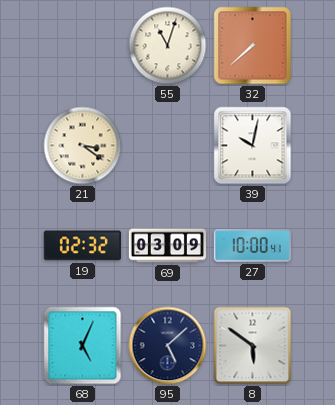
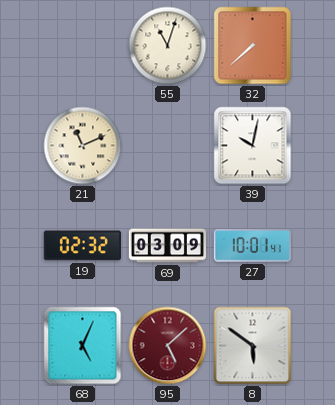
21: 3:21 -> 11:11 (83, 146)
27: 10:00 -> 10:01 (252, 246)
95 dial: navy -> burgundy (168, 346)
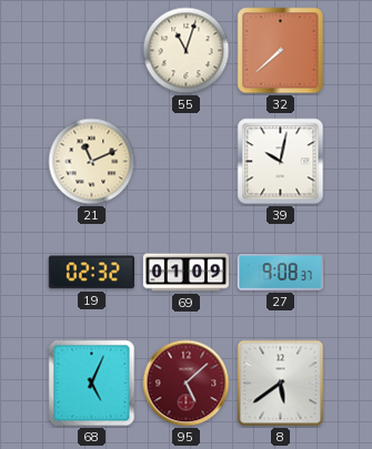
69: 03:09 -> 01:09 (185, 273)
27: 10:01 -> 9:08 (280, 273)
8: 5:51 -> 5:39 (281, 384)
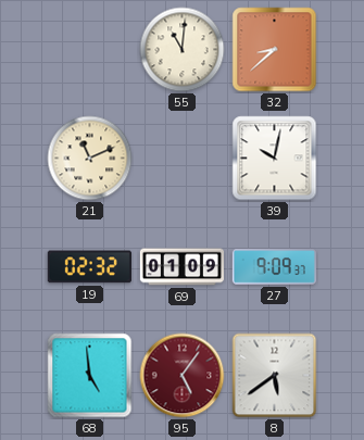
55: 11:03 -> 11:01 (183, 50)
32: 7:38 -> 8:38 (275, 50)
27: 9:08 -> 9:09 (274, 267)
68: 5:04 -> 4:59 (90, 376)
95: 5:08 -> 5:06 (183, 376)
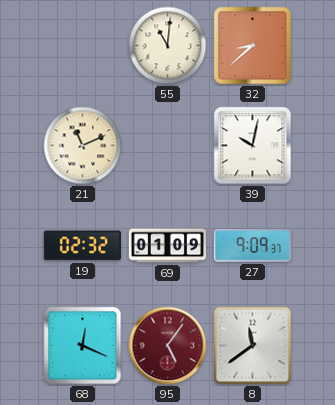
68: 4:59 -> 12:19 (83, 346)
8: 5:39 -> 11:39 (253, 346)
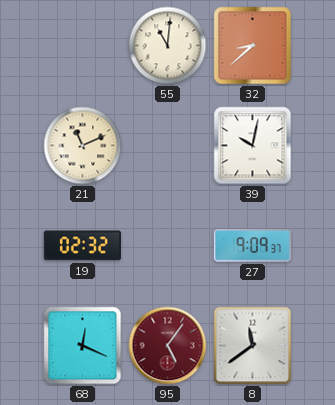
69: 01:09 -> none (167, 246)
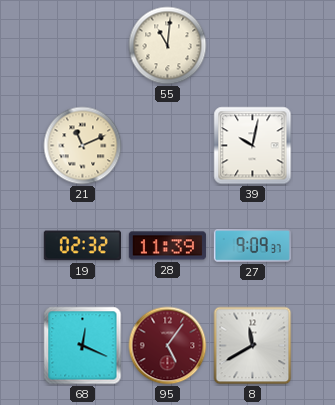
32: 8:38 -> none (253, 46)
28: none -> 11:39 (167, 246)
8: 11:39 -> 11:40 (253, 346)
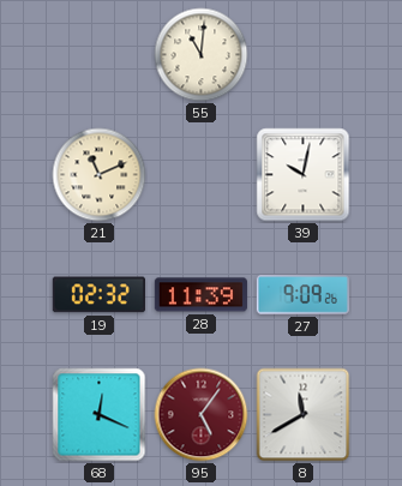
27: 9:09:37 -> 9:09:26 (302, 295)
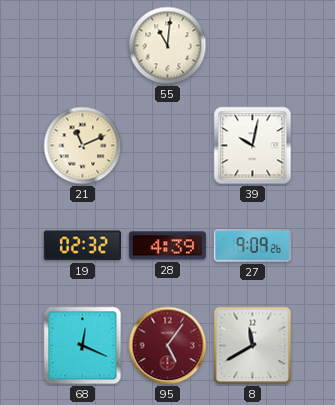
28: 11:39 -> 4:39 (167, 246)
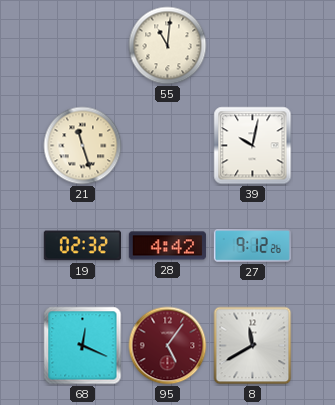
21: 11:11 -> 11:27 (83, 146)
28: 4:39 -> 4:42 (167, 246)
27: 9:09 -> 9:12 (252, 246)
